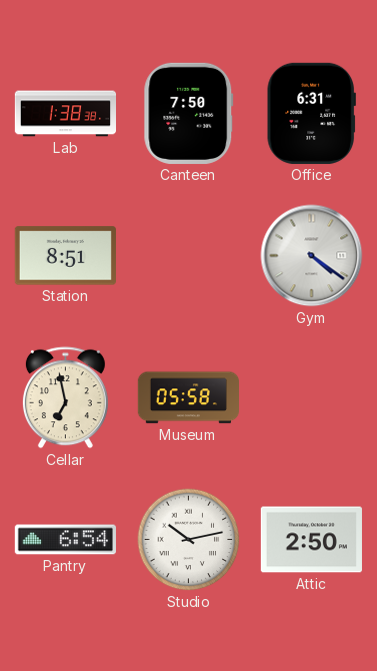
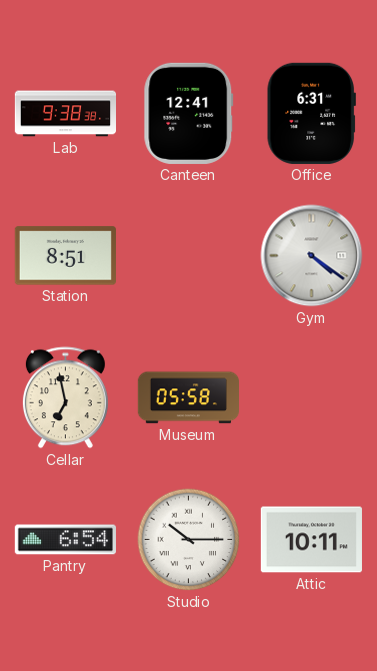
Lab: 1:38 -> 9:38 (65, 114)
Canteen: 7:50 -> 12:41 (189, 113)
Studio: 10:13 -> 10:15 (189, 540)
Attic: 2:50 -> 10:11 (311, 540)
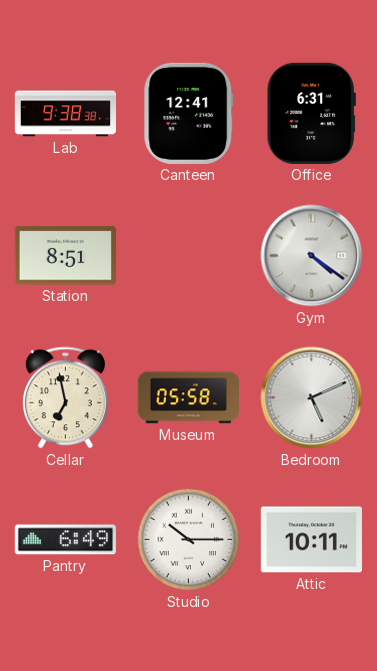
Bedroom: none -> 5:11 (312, 398)
Pantry: 6:54 -> 6:49 (65, 540)
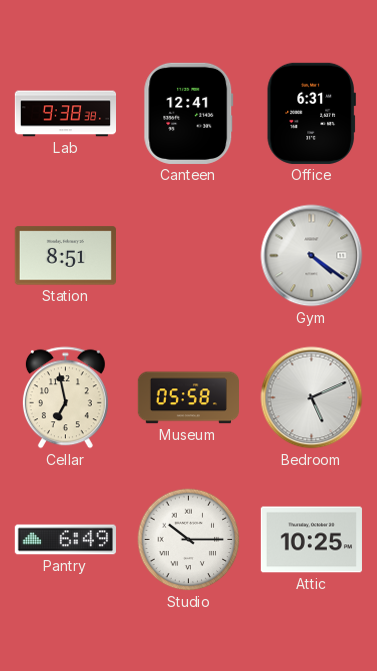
Attic: 10:11 -> 10:25 (311, 540)
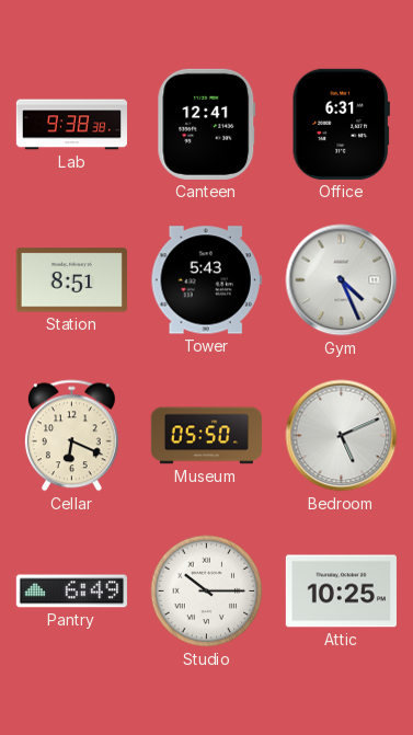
Tower: none -> 5:43 (206, 280)
Gym: 4:21 -> 4:26 (342, 280)
Cellar: 6:58 -> 6:19 (71, 436)
Museum: 05:58 -> 05:50 (206, 436)
